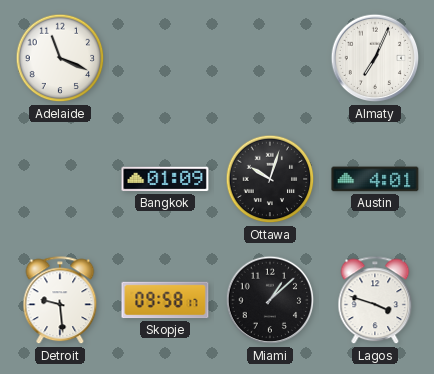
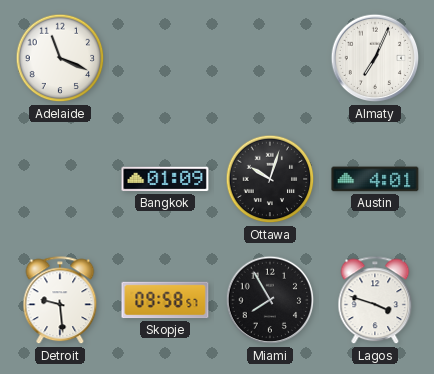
Skopje: 09:58:17 -> 09:58:57 (165, 300)
Miami: 1:08 -> 7:55 (270, 300)
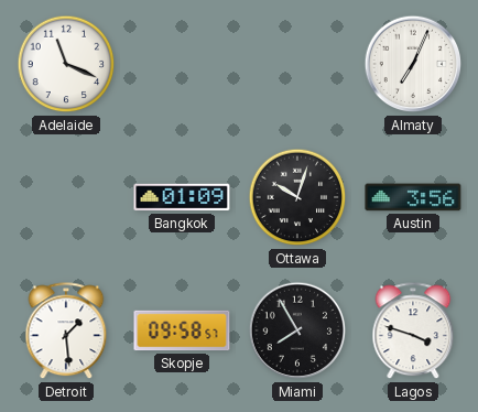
Austin: 4:01 -> 3:56 (413, 197)
Detroit: 9:29 -> 1:29 (66, 332)
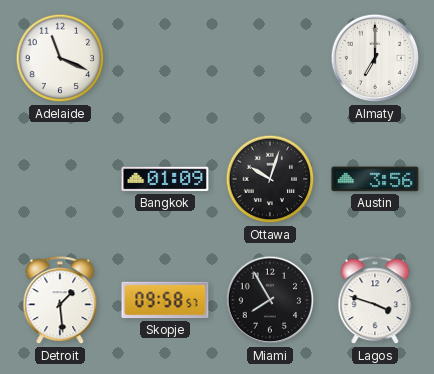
Almaty: 7:04 -> 7:00 (375, 58)
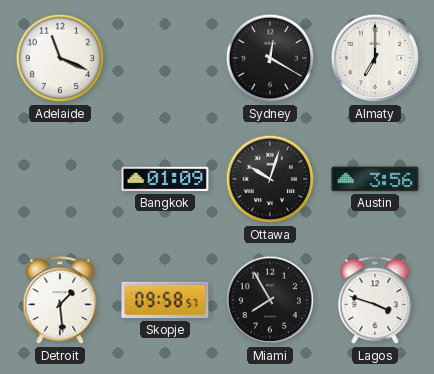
Sydney: none -> 12:20 (270, 58)
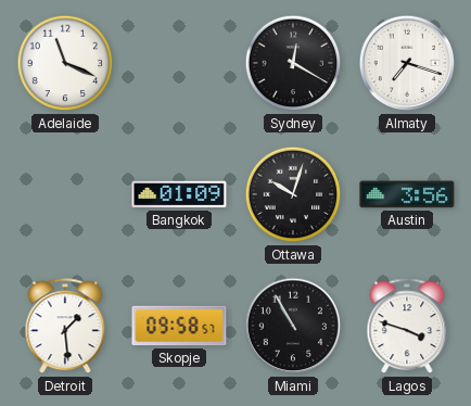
Almaty: 7:00 -> 7:18 (407, 63)
Miami: 7:55 -> 10:55 (293, 326)
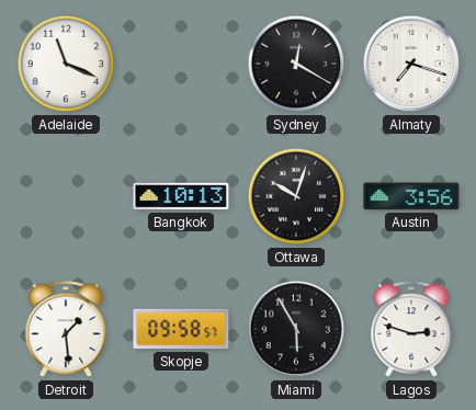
Bangkok: 01:09 -> 10:13 (181, 196)
Miami: 10:55 -> 5:55 (296, 329)
Lagos: 3:48 -> 2:48 (411, 330)
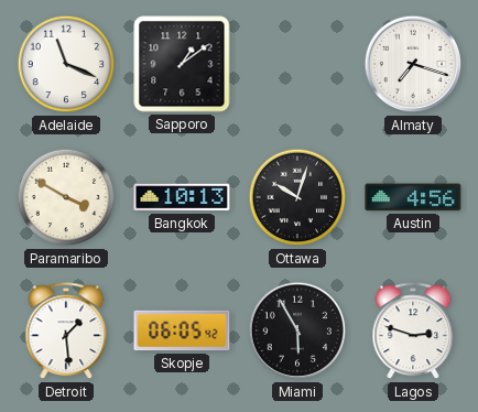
Sapporo: none -> 1:09 (182, 64)
Sydney: 12:20 -> none (296, 64)
Paramaribo: none -> 3:50 (66, 197)
Austin: 3:56 -> 4:56 (413, 197)
Skopje: 09:58 -> 06:05 (182, 330)
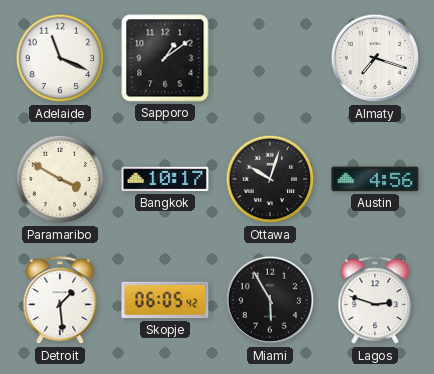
Bangkok: 10:13 -> 10:17 (165, 179)
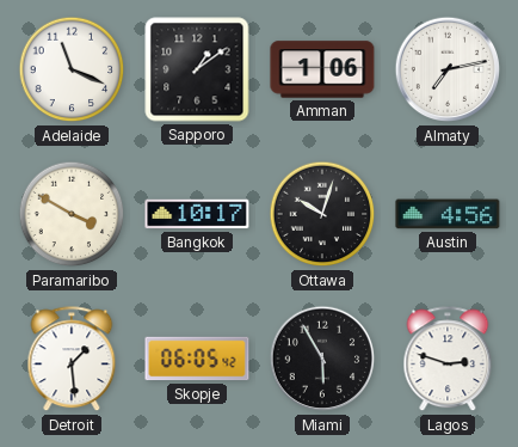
Amman: none -> 1:06 (322, 69)
Almaty: 7:18 -> 7:13 (448, 69)
